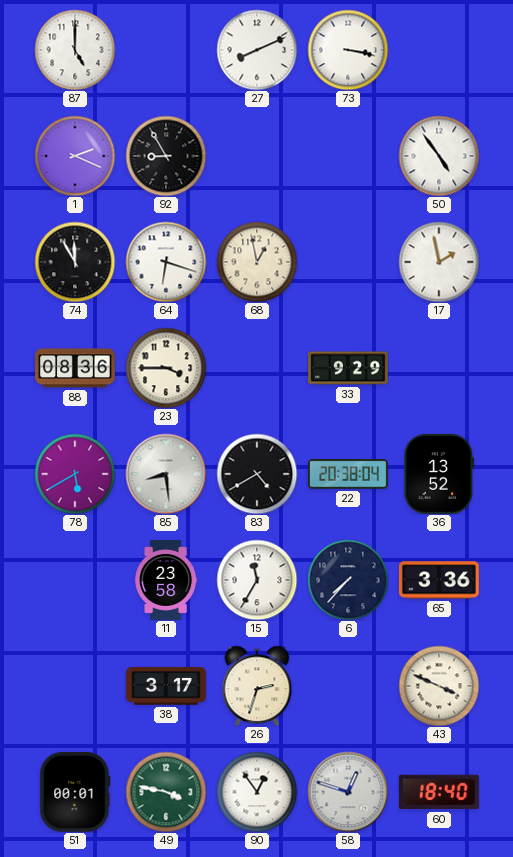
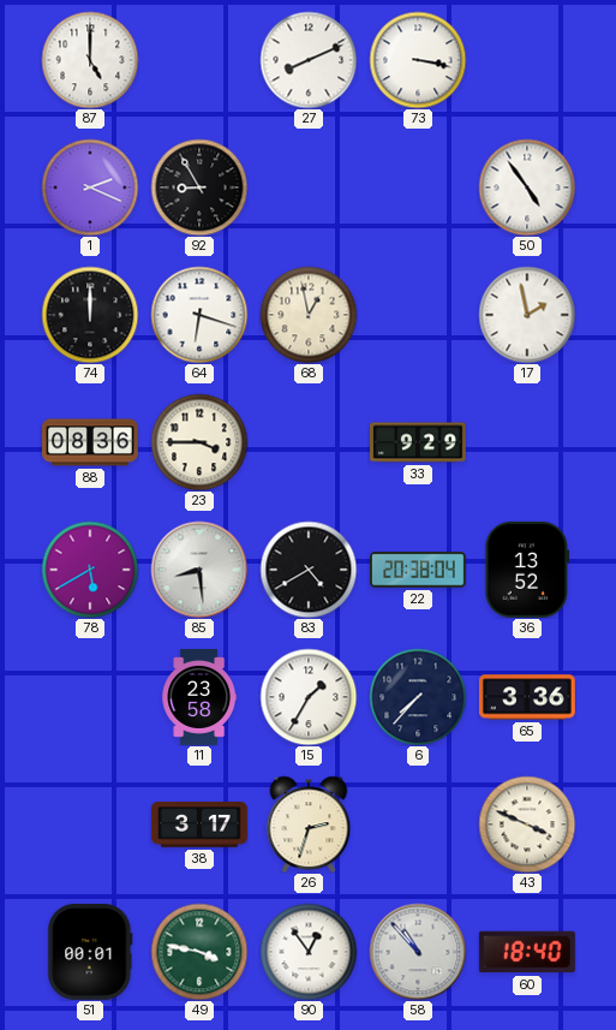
74: 11:55 -> 12:00 (90, 315)
15: 11:35 -> 1:35 (309, 697)
58: 12:48 -> 10:53 (418, 952)
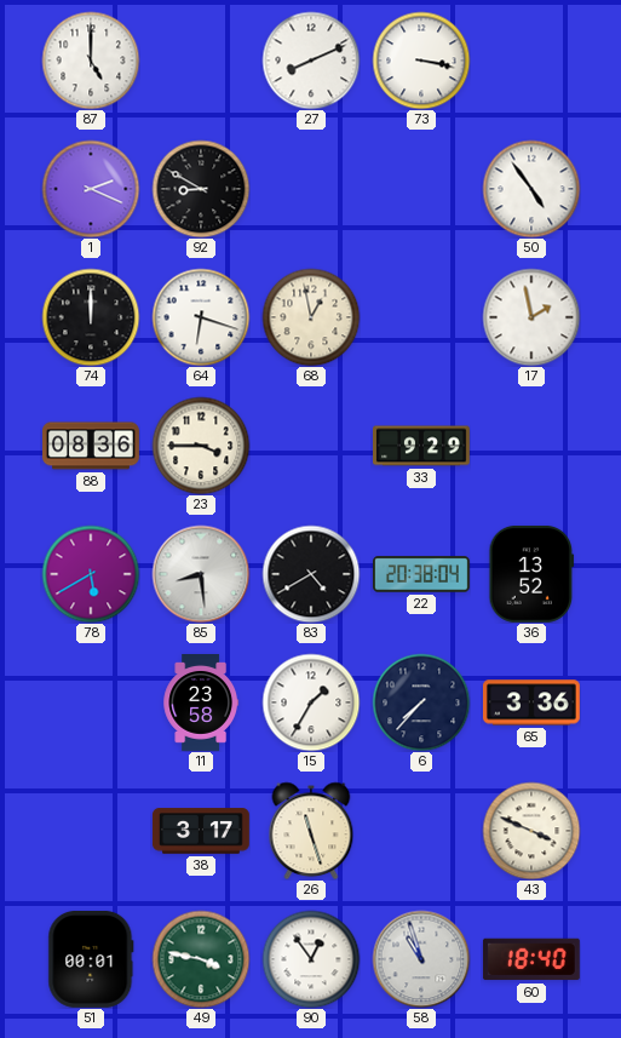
92: 8:55 -> 8:50 (201, 189)
26: 2:33 -> 11:27 (311, 831)
58: 10:53 -> 10:57 (421, 959)
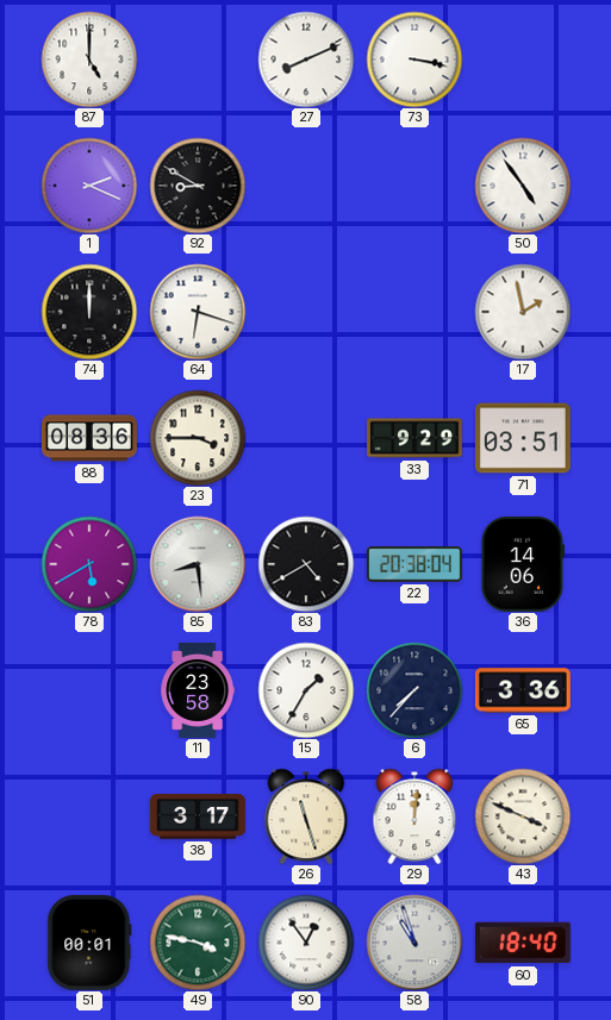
68: 12:58 -> none (311, 317)
71: none -> 03:51 (523, 438)
36: 13:52 -> 14:06 (523, 564)
29: none -> 12:01 (414, 816)
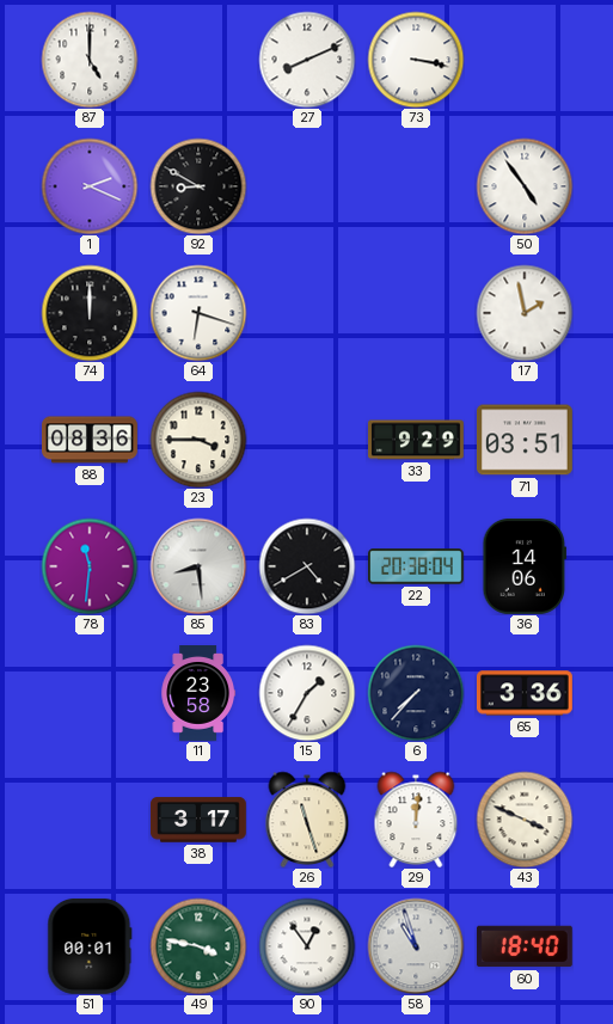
78: 5:40 -> 11:31 (90, 566)
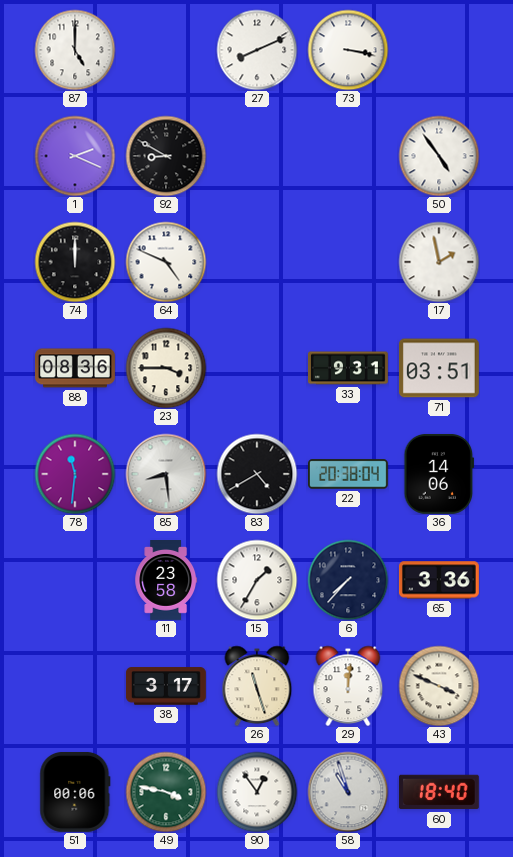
64: 6:18 -> 4:49 (166, 262)
33: 9:29 -> 9:31 (349, 368)
51: 00:01 -> 00:06 (75, 792)
